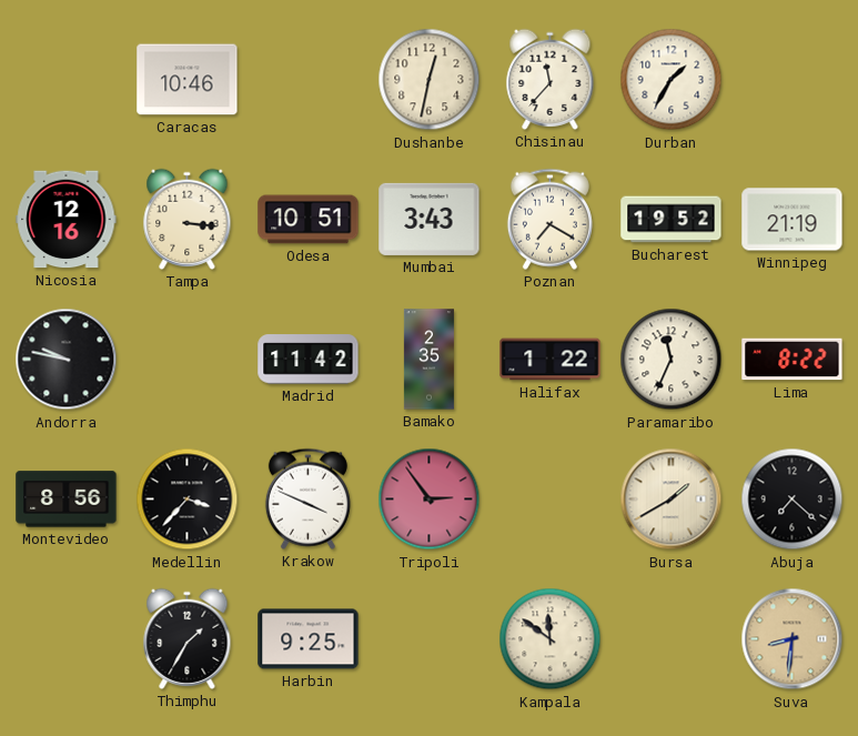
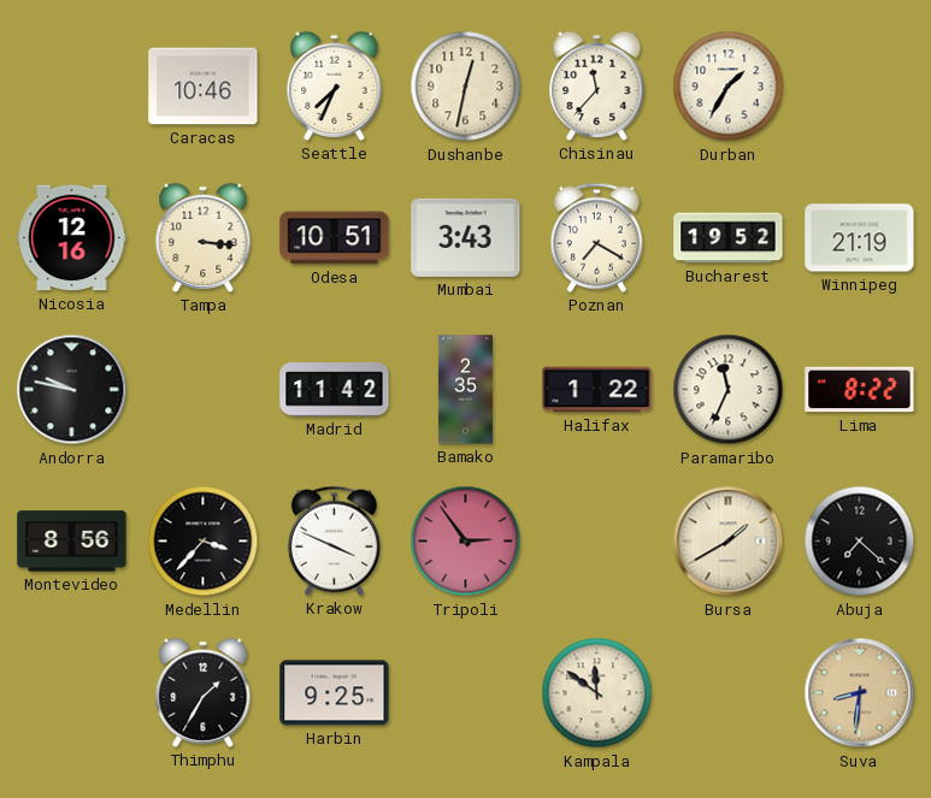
Seattle: none -> 7:34 (335, 85)
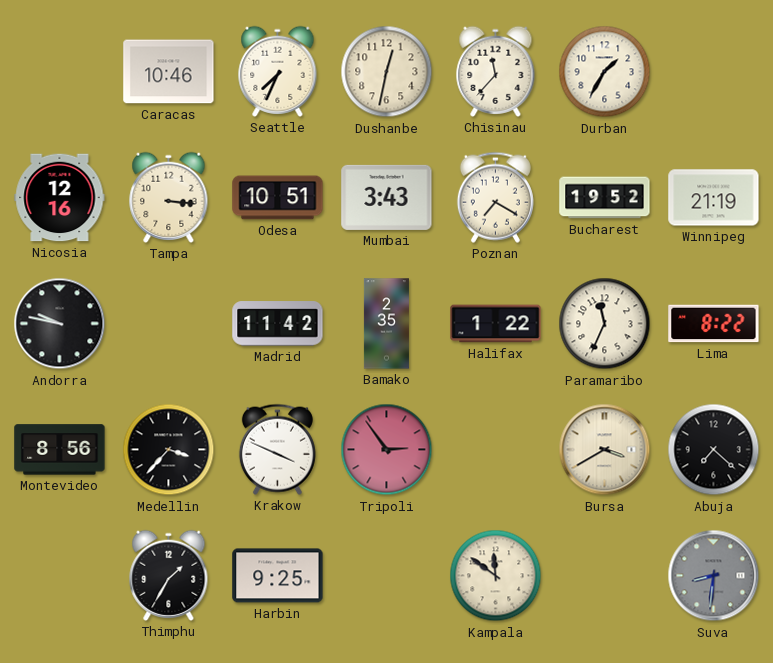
Bursa: 1:40 -> 3:40 (605, 450)
Suva dial: champagne -> grey (714, 576)
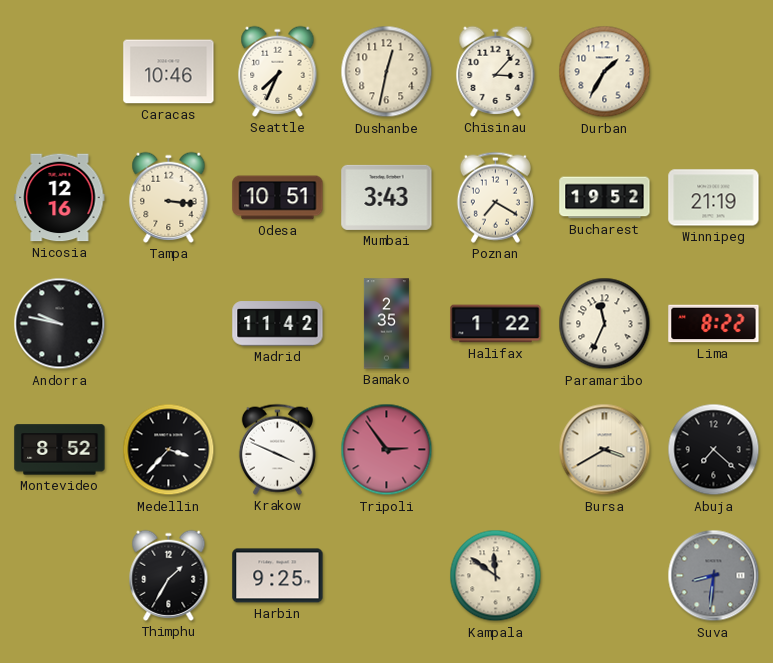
Chisinau: 11:37 -> 3:07 (496, 71)
Montevideo: 8:56 -> 8:52 (60, 450)
